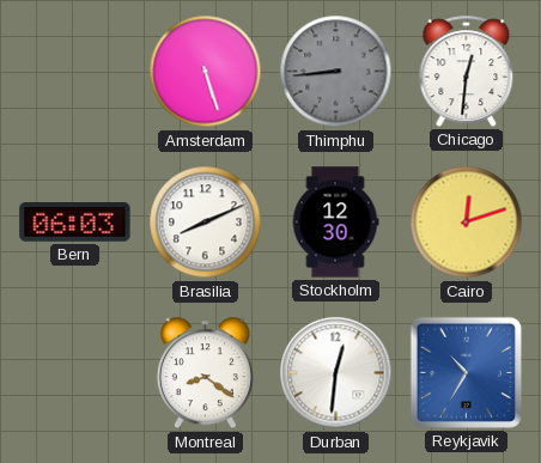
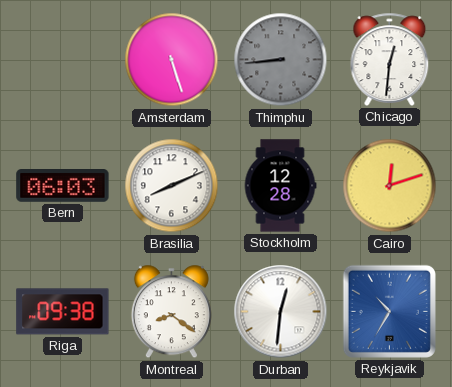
Stockholm: 12:30 -> 12:28 (280, 186)
Riga: none -> 09:38 (63, 312)
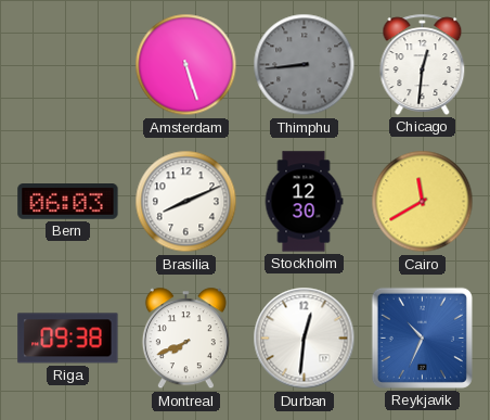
Stockholm: 12:28 -> 12:30 (304, 202)
Cairo: 12:12 -> 11:40 (423, 202)
Montreal: 8:21 -> 7:41 (185, 339)
Reykjavik: 10:35 -> 10:34 (422, 338)
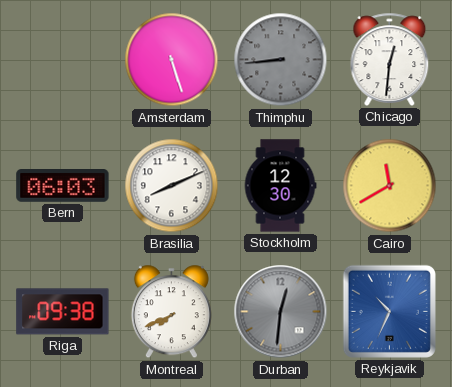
Durban dial: white -> grey (281, 312)
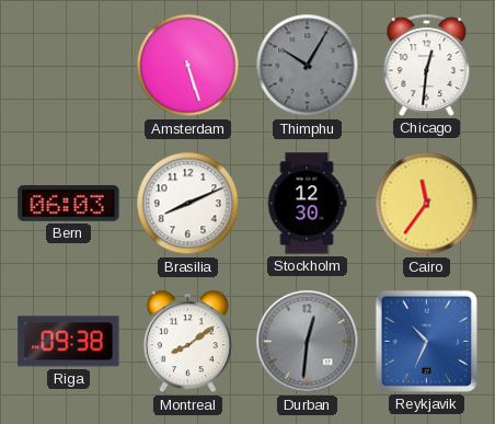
Thimphu: 8:44 -> 10:05 (308, 66)
Cairo: 11:40 -> 11:36 (427, 204)
Montreal: 7:41 -> 8:09 (187, 342)
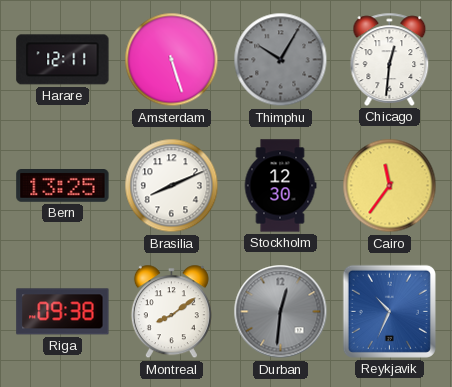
Harare: none -> 12:11 (63, 60)
Bern: 06:03 -> 13:25 (63, 186)
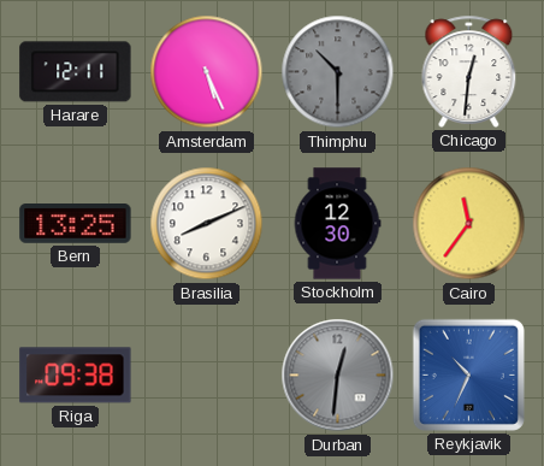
Amsterdam: 5:27 -> 5:26 (207, 72)
Thimphu: 10:05 -> 10:30 (338, 72)
Montreal: 8:09 -> none (171, 312)
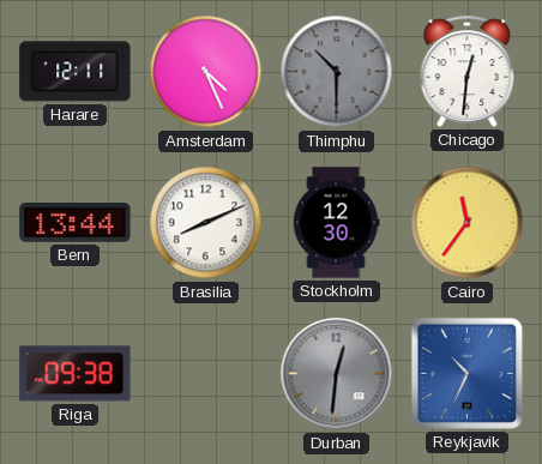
Amsterdam: 5:26 -> 4:26 (206, 72)
Bern: 13:25 -> 13:44 (76, 223)
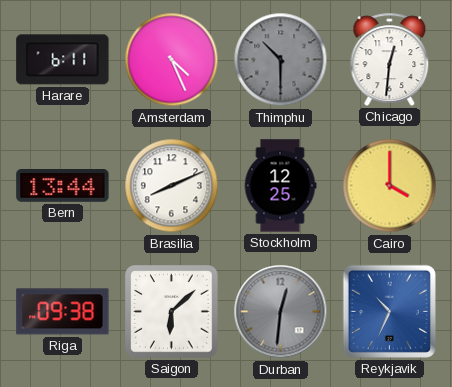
Harare: 12:11 -> 6:11 (63, 60)
Stockholm: 12:30 -> 12:25 (280, 186)
Cairo: 11:36 -> 4:00 (390, 186)
Saigon: none -> 6:08 (172, 312)
